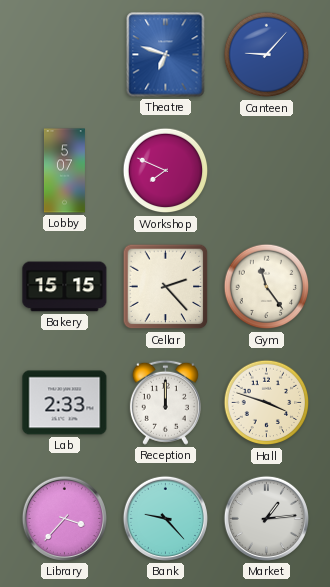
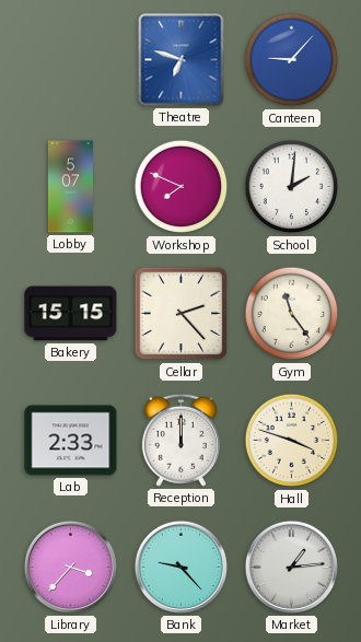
School: none -> 2:01 (292, 187)
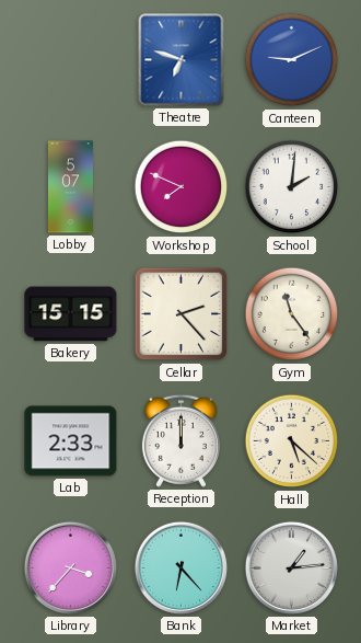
Canteen: 9:07 -> 9:11 (292, 60)
Hall: 3:48 -> 5:22 (292, 441)
Bank: 9:23 -> 6:23 (180, 567)
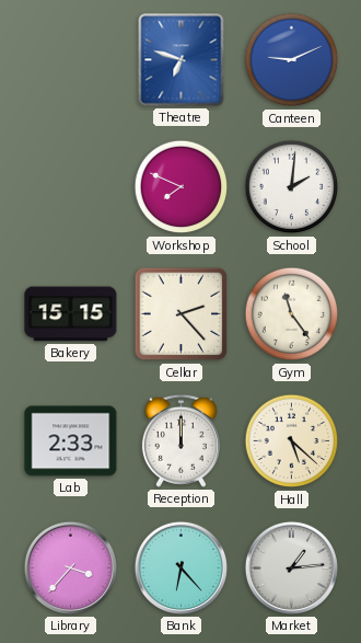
Lobby: 5:07 -> none (70, 187)
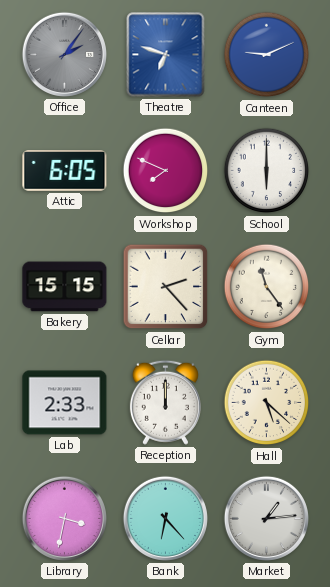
Office: none -> 2:06 (64, 54)
Attic: none -> 6:05 (65, 171)
School: 2:01 -> 6:00 (267, 171)
Library: 3:37 -> 3:32 (64, 518)
